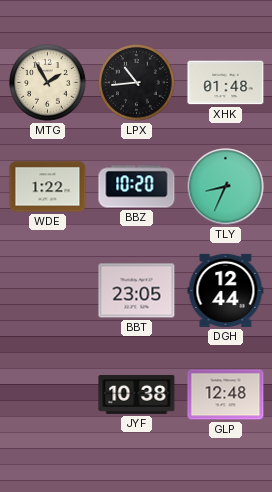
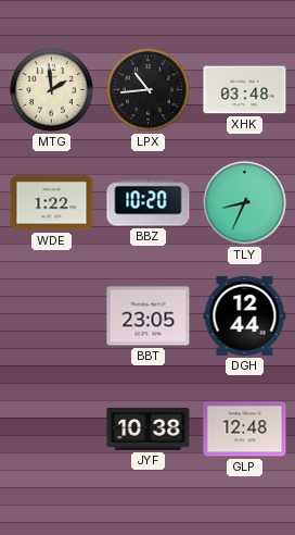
MTG: 1:55 -> 1:59 (52, 90)
XHK: 01:48 -> 03:48 (245, 90)
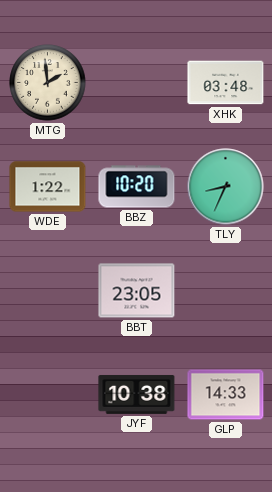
LPX: 10:44 -> none (149, 90)
DGH: 12:44 -> none (245, 315)
GLP: 12:48 -> 14:33 (226, 395)
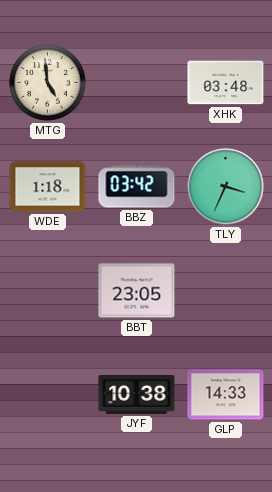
MTG: 1:59 -> 4:59 (48, 83)
WDE: 1:22 -> 1:18 (48, 187)
BBZ: 10:20 -> 03:42 (137, 187)
TLY: 8:34 -> 3:34 (226, 187)
